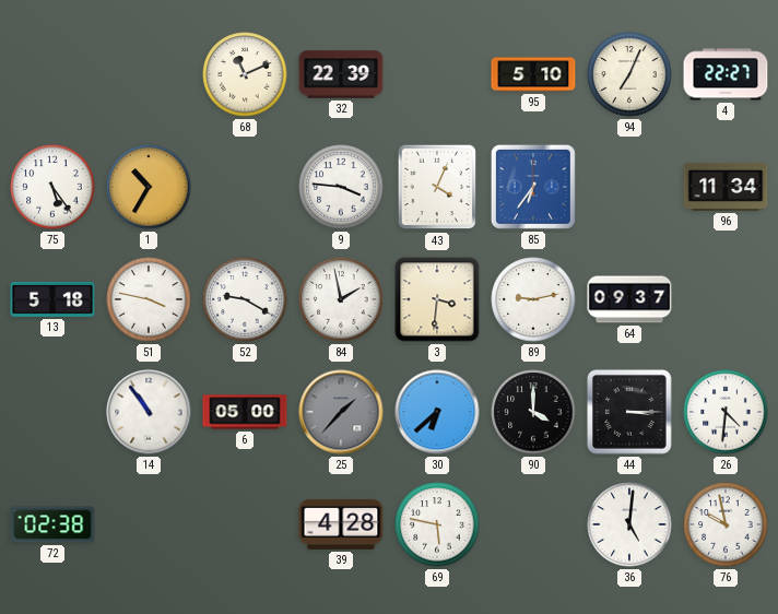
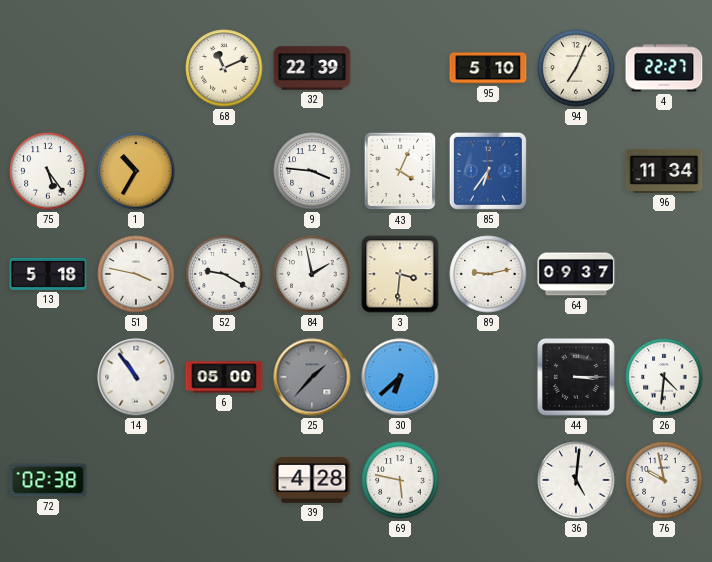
90: 4:00 -> none (533, 412)
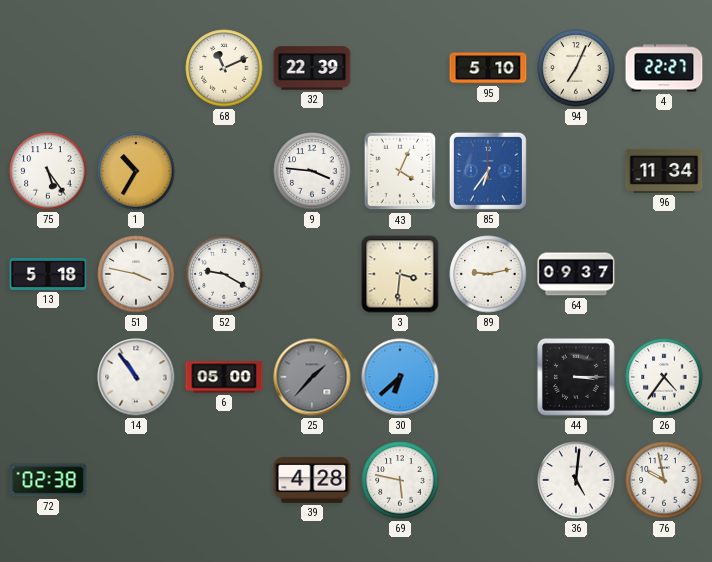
84: 1:58 -> none (312, 274)
26: 4:31 -> 4:36 (664, 377)
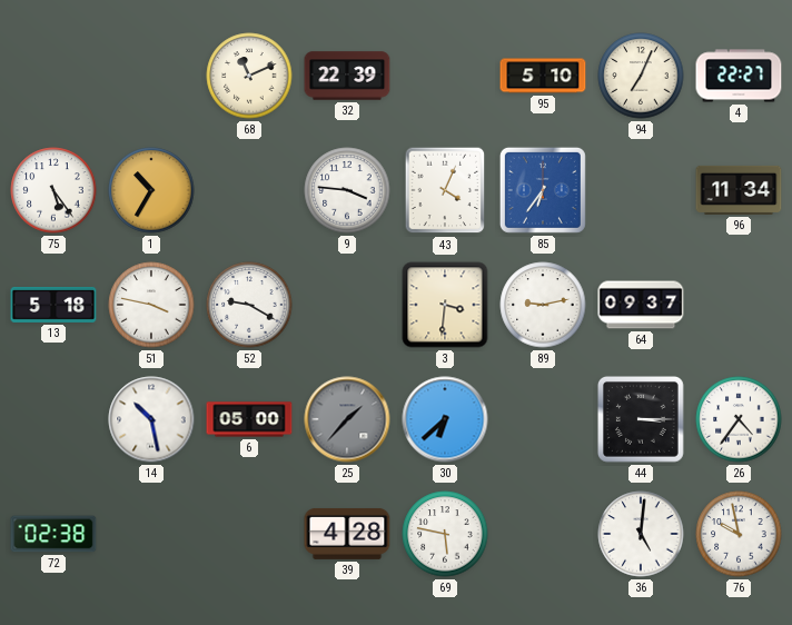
14: 10:54 -> 10:28 (151, 419)
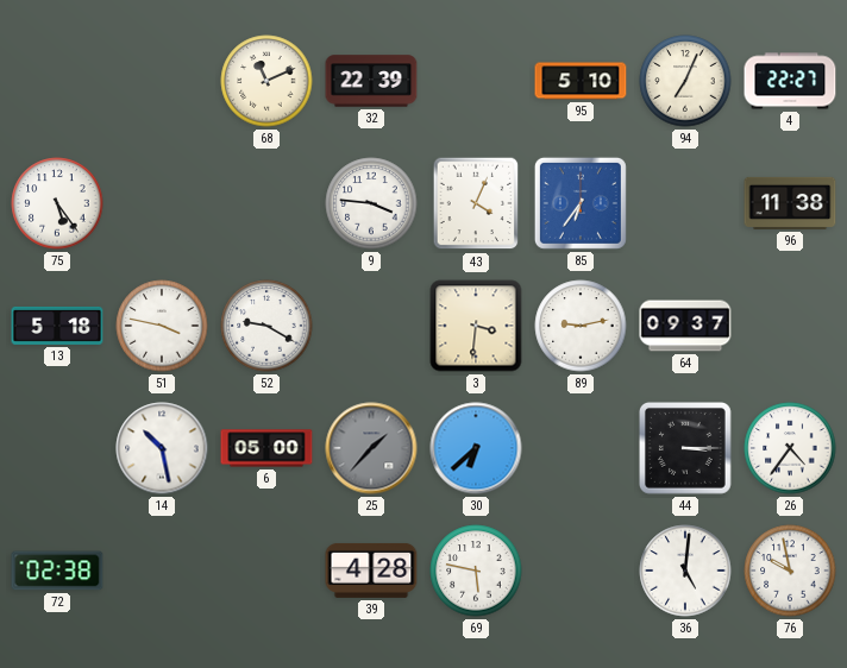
1: 10:35 -> none (151, 190)
96: 11:34 -> 11:38 (790, 203)
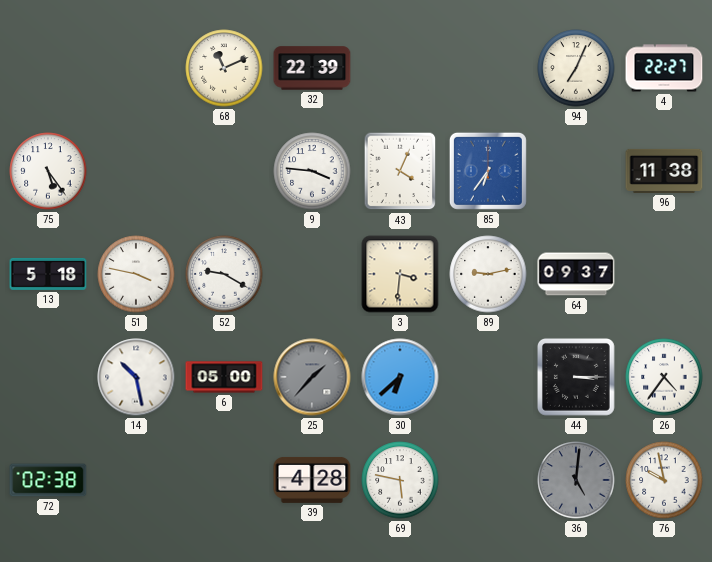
95: 5:10 -> none (581, 81)
36 dial: white -> grey (576, 480)
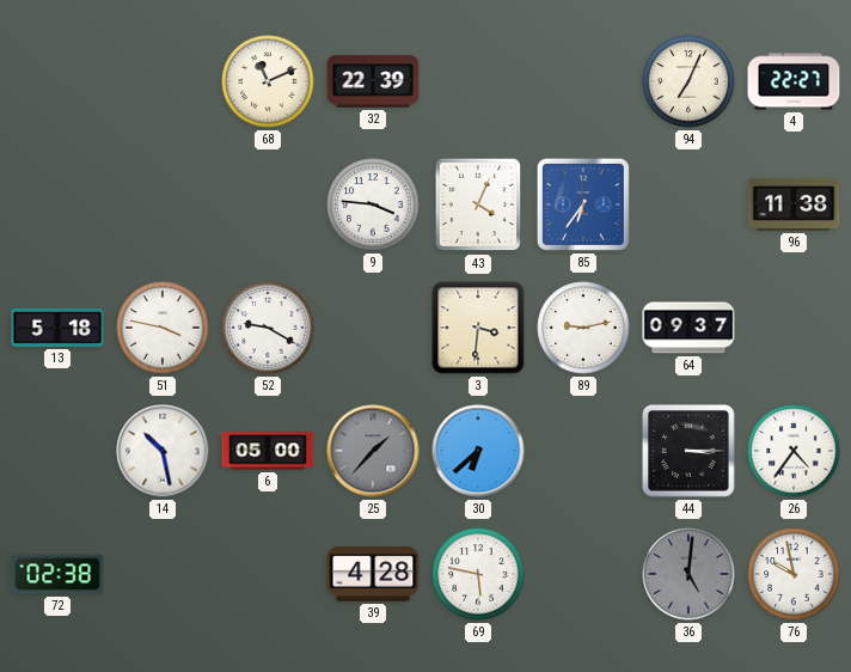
75: 5:24 -> none (48, 171)
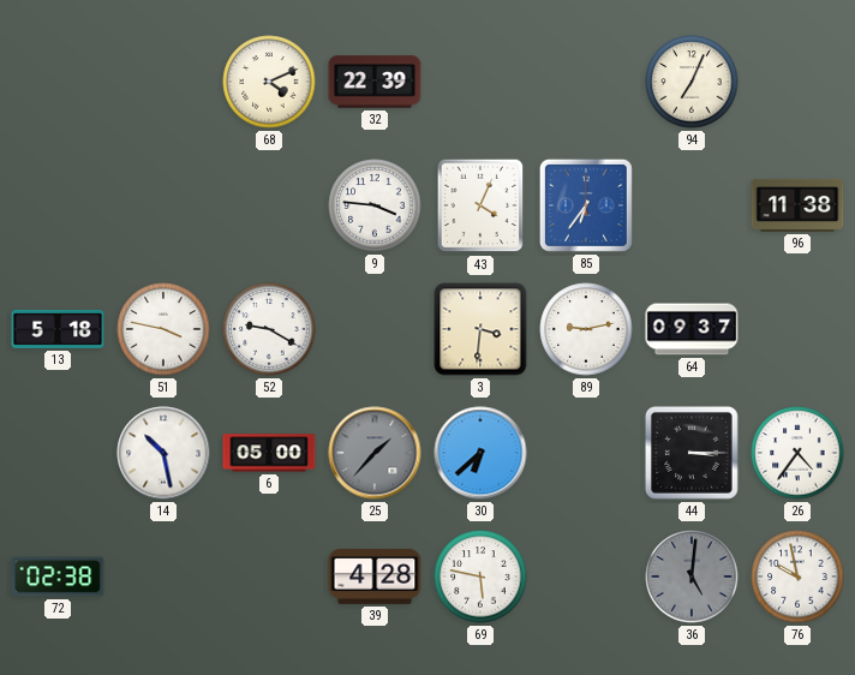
68: 11:11 -> 4:11 (269, 82)
4: 22:27 -> none (794, 81)
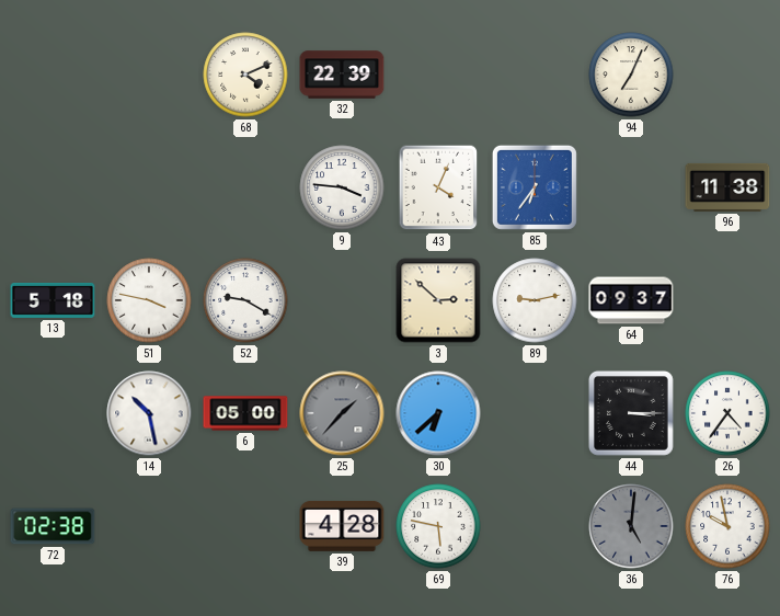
3: 3:31 -> 2:52 (438, 300)
